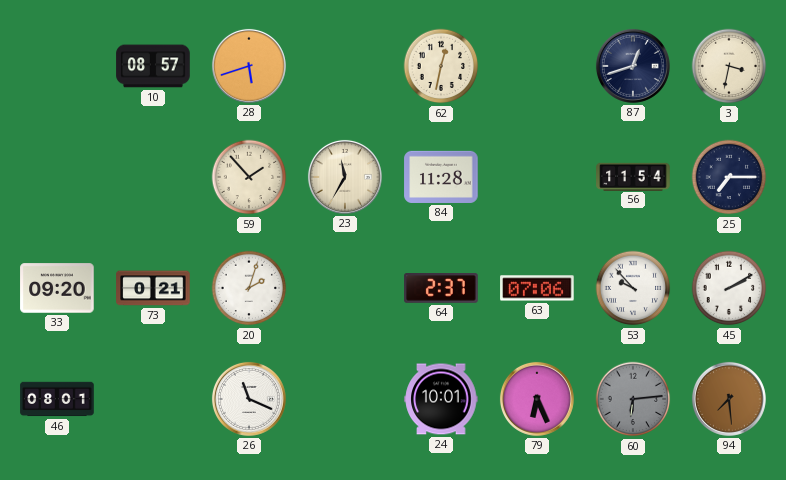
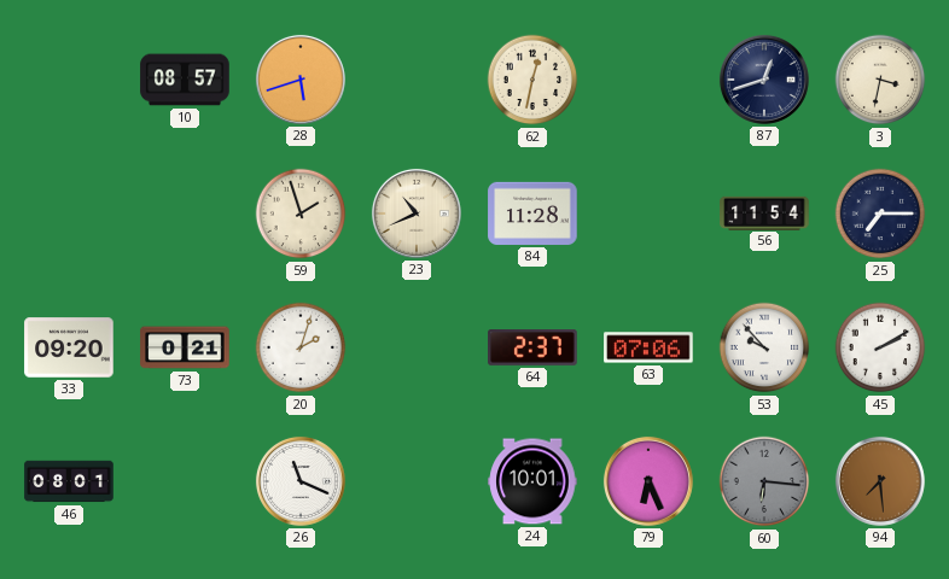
59: 1:53 -> 1:57 (301, 214)
23: 11:35 -> 10:41 (417, 214)
60: 6:14 -> 6:16 (764, 481)
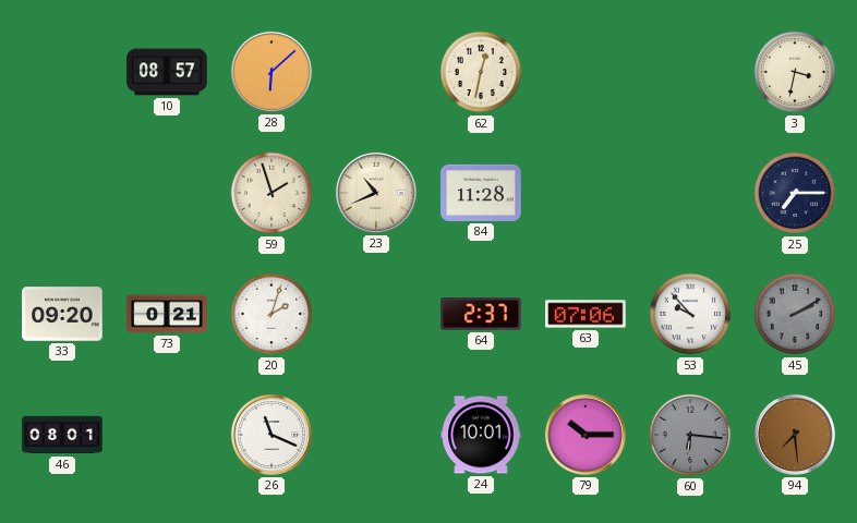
28: 5:42 -> 6:08 (271, 72)
87: 12:42 -> none (764, 80)
56: 11:54 -> none (764, 212)
45 dial: white -> grey (795, 314)
79: 6:26 -> 10:15 (586, 435)
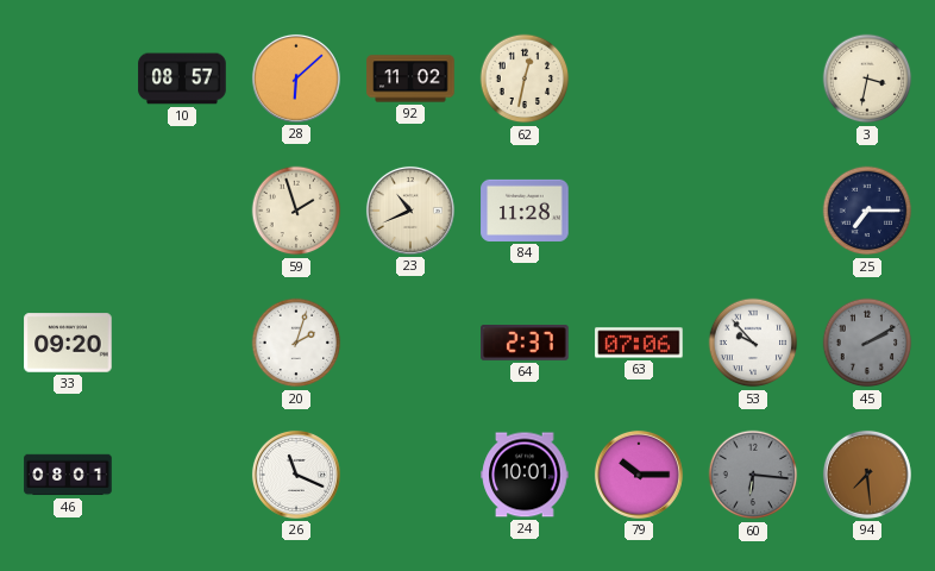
92: none -> 11:02 (410, 79)
73: 0:21 -> none (167, 314)
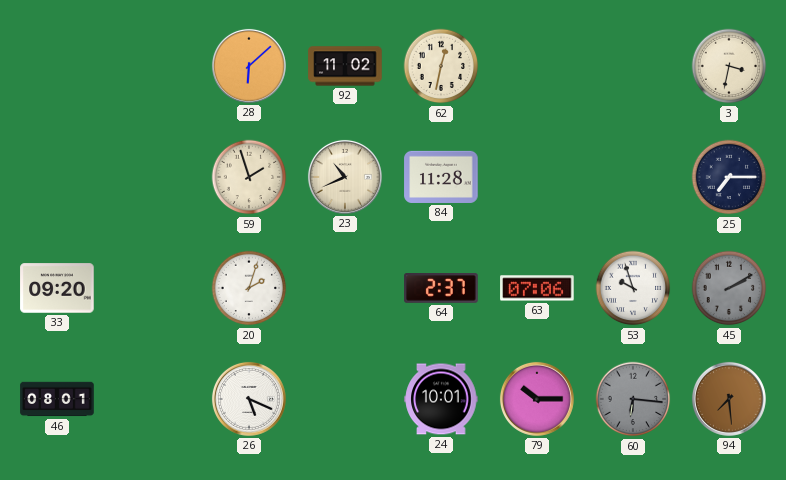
10: 08:57 -> none (182, 79)
53: 9:53 -> 9:57 (633, 288)
26: 11:19 -> 5:19 (249, 399)
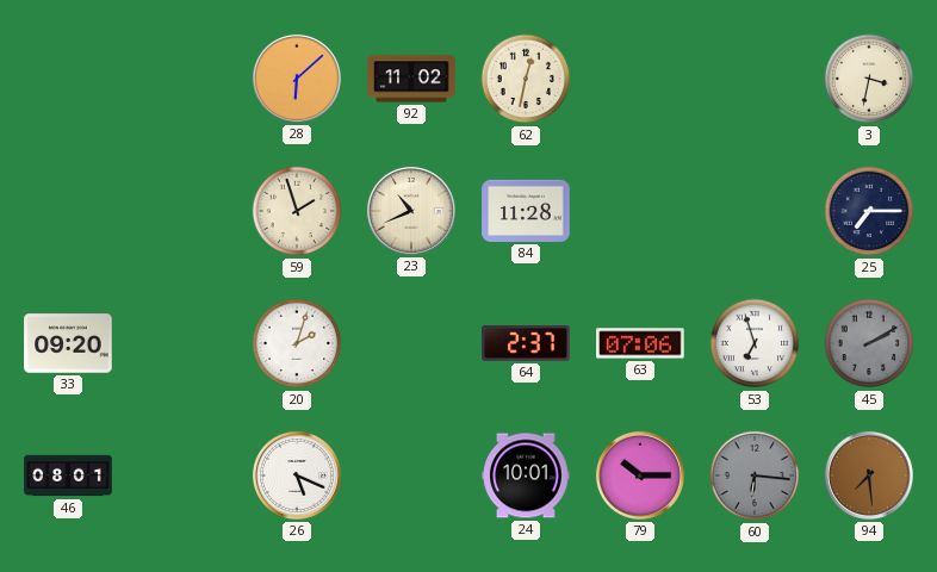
53: 9:57 -> 6:57 (755, 343)
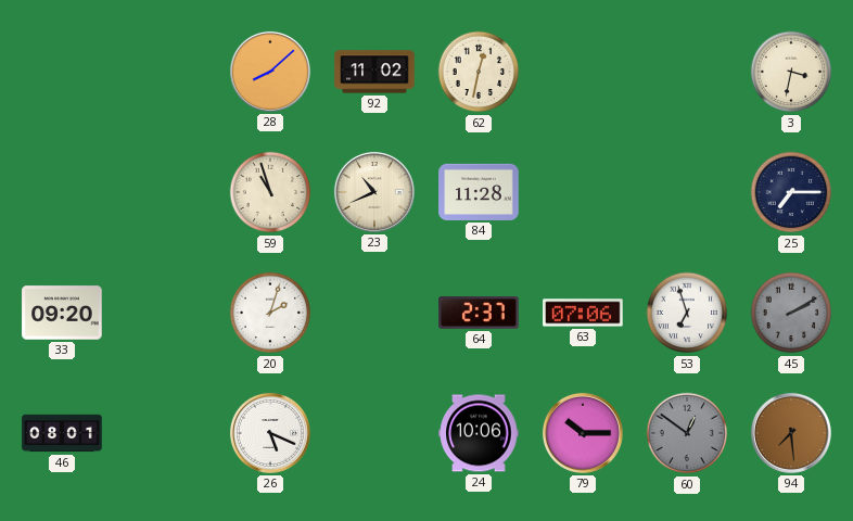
28: 6:08 -> 8:08 (270, 72)
59: 1:57 -> 10:57 (270, 192)
24: 10:01 -> 10:06 (479, 433)
60: 6:16 -> 12:51 (687, 433)
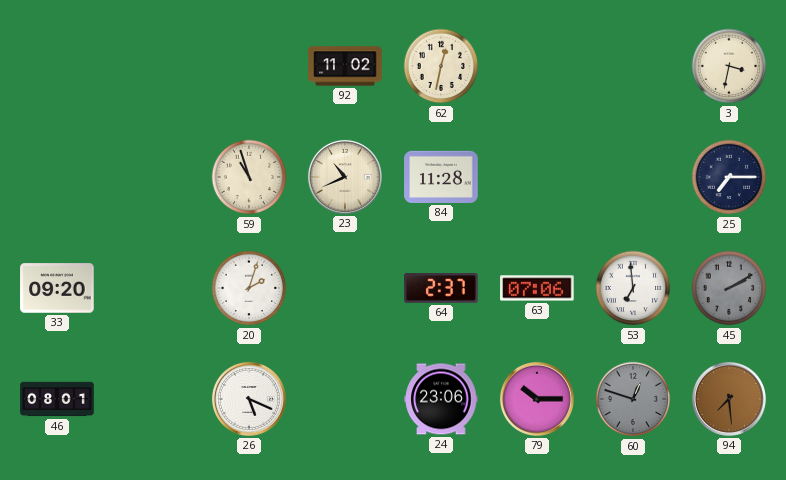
28: 8:08 -> none (270, 72)
53: 6:57 -> 6:59 (633, 288)
24: 10:06 -> 23:06 (441, 399)
60: 12:51 -> 12:48 (633, 399)
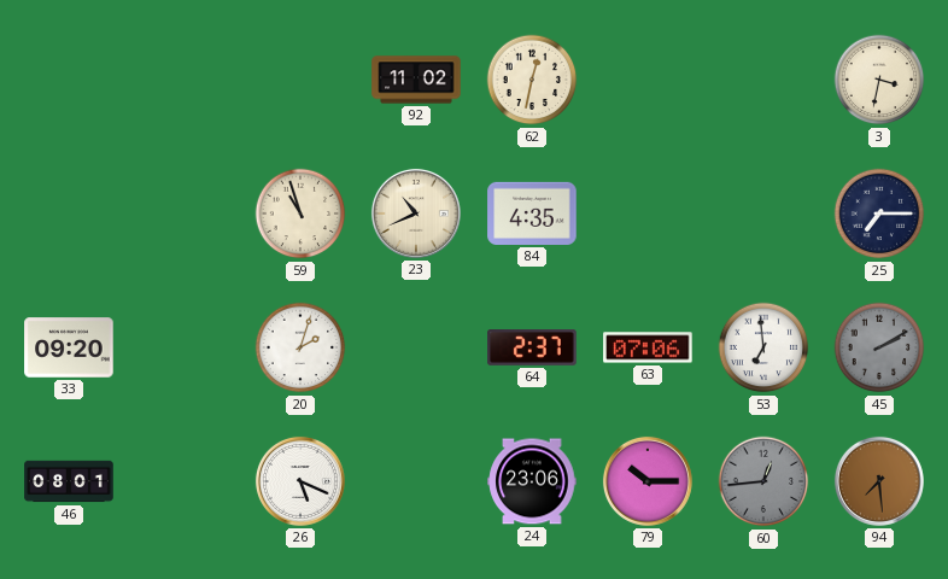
84: 11:28 -> 4:35 (532, 214)
60: 12:48 -> 12:44 (763, 481)
